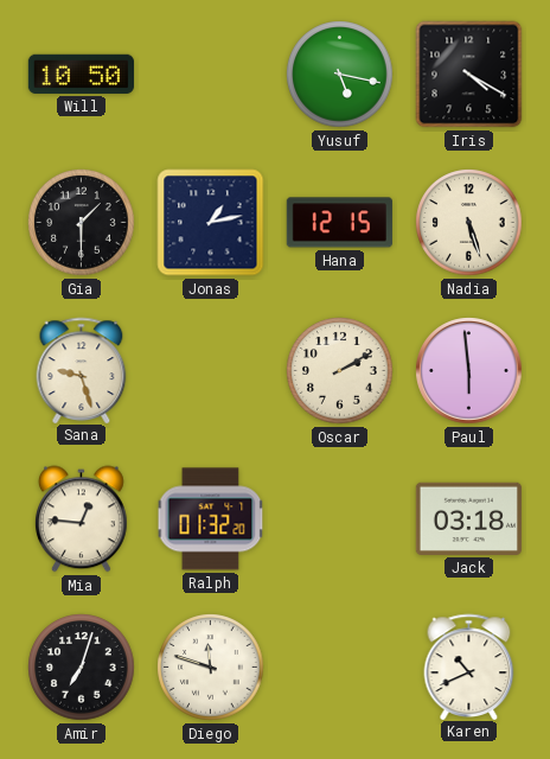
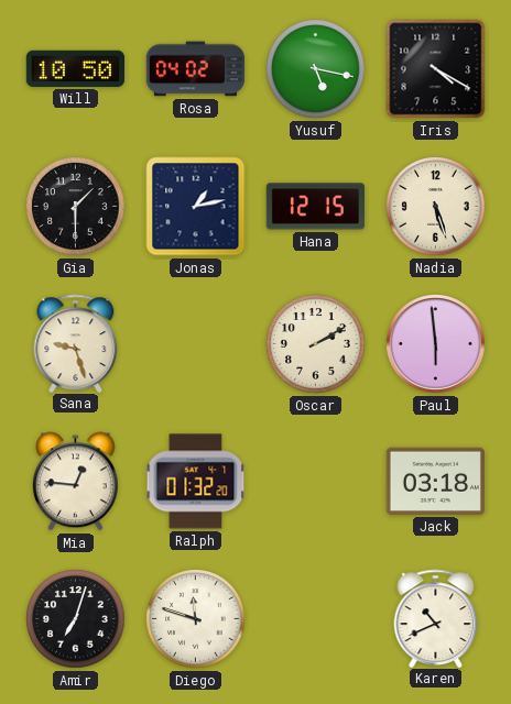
Rosa: none -> 04:02 (195, 69)
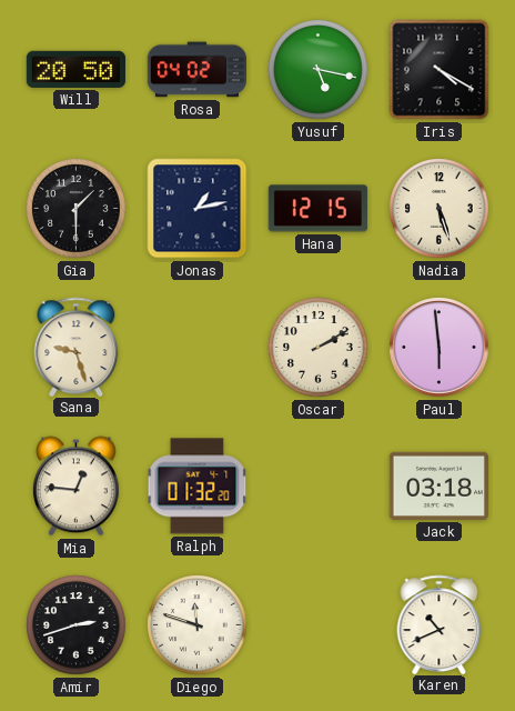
Will: 10:50 -> 20:50 (75, 69)
Amir: 7:03 -> 2:42 (77, 625)
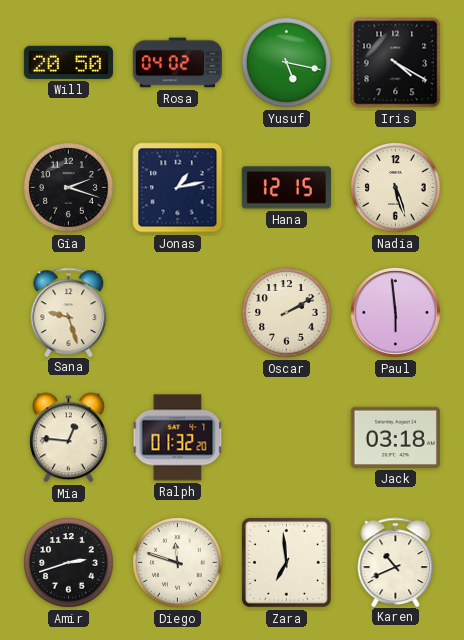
Gia: 1:30 -> 2:18 (69, 188)
Zara: none -> 6:59 (286, 562)
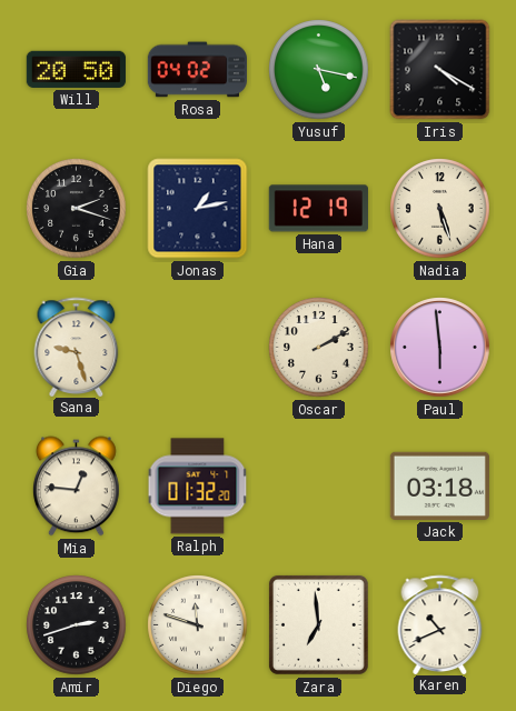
Hana: 12:15 -> 12:19 (318, 209)
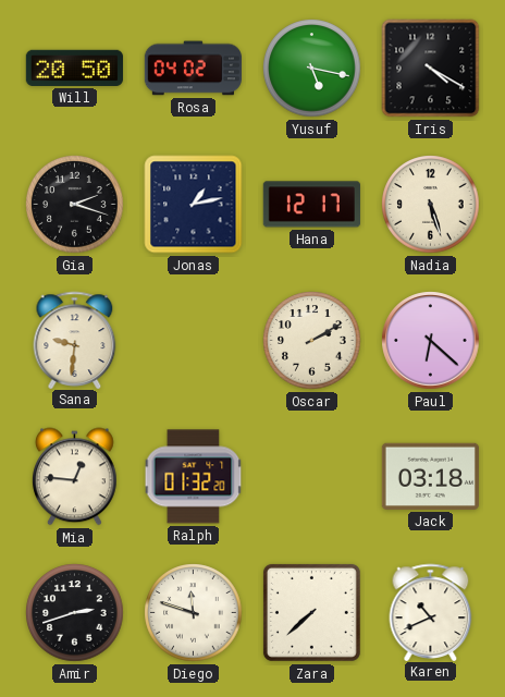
Hana: 12:19 -> 12:17 (311, 205)
Sana: 9:27 -> 9:31 (75, 340)
Paul: 5:59 -> 6:22 (431, 341)
Zara: 6:59 -> 7:38 (311, 612)
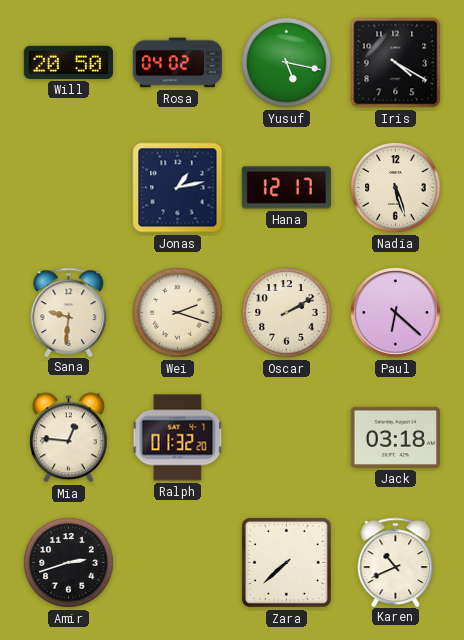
Gia: 2:18 -> none (75, 205)
Wei: none -> 2:18 (178, 313)
Diego: 11:48 -> none (194, 613)
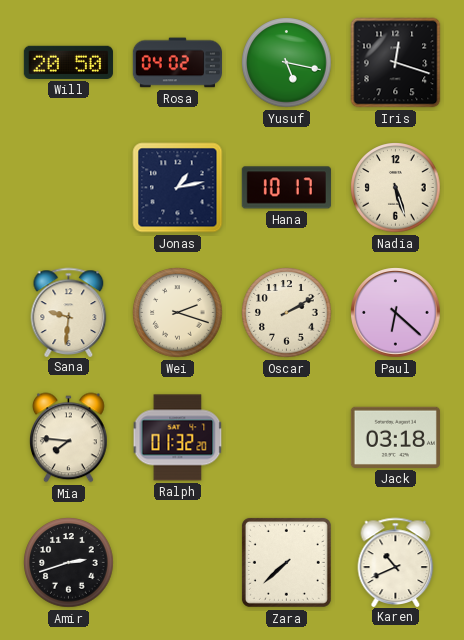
Iris: 4:20 -> 12:18 (396, 63)
Hana: 12:17 -> 10:17 (286, 188)
Mia: 12:46 -> 7:46 (68, 438)
